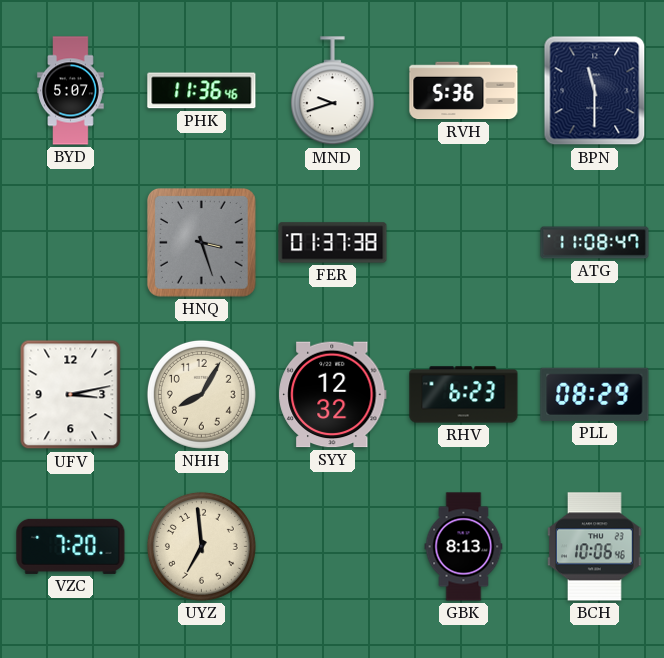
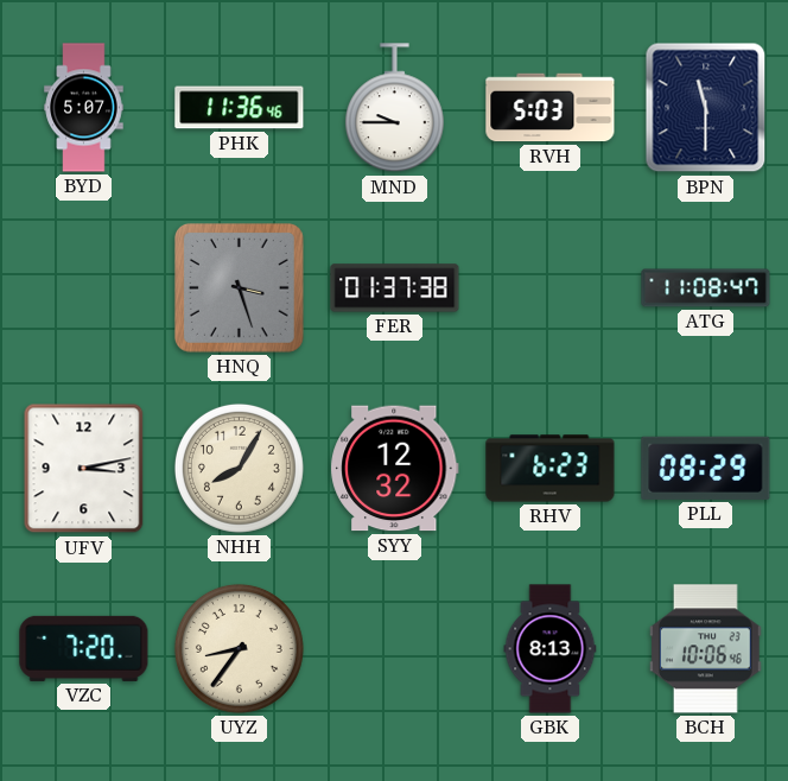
MND: 9:42 -> 9:45 (394, 108)
RVH: 5:36 -> 5:03 (551, 108)
UYZ: 6:59 -> 8:36 (239, 648)
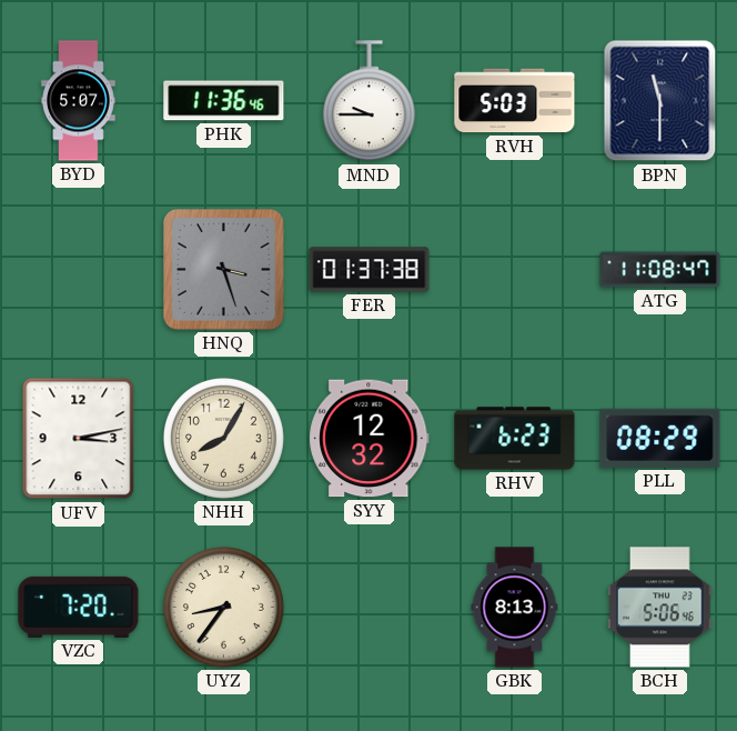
BCH: 10:06 -> 5:06 (659, 608)
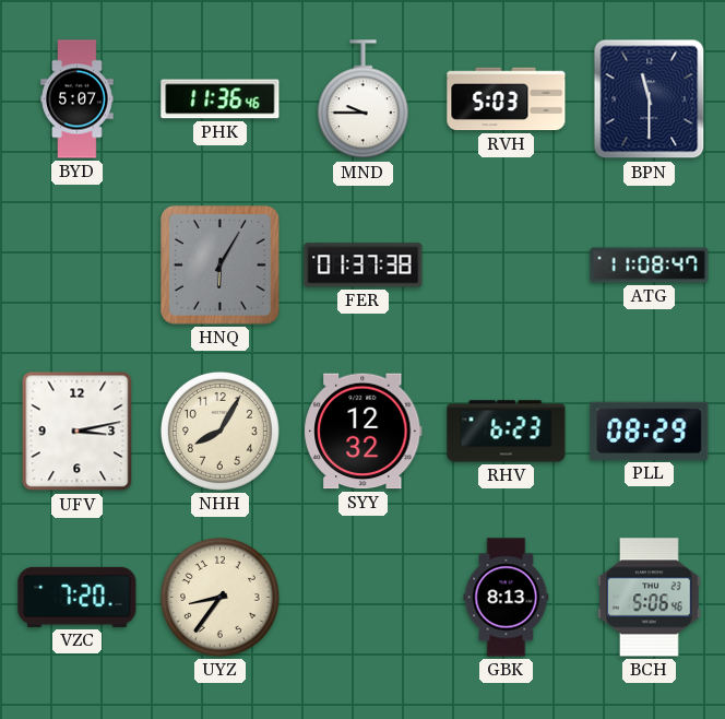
HNQ: 3:27 -> 6:05 (219, 264)
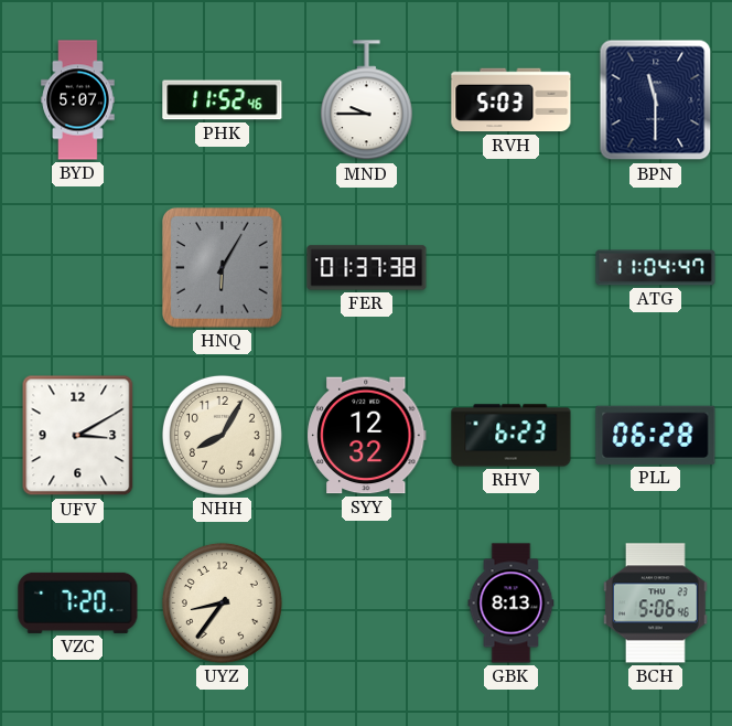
PHK: 11:36 -> 11:52 (223, 100)
ATG: 11:08 -> 11:04 (656, 268)
UFV: 3:13 -> 3:10 (78, 436)
PLL: 08:29 -> 06:28 (656, 435)
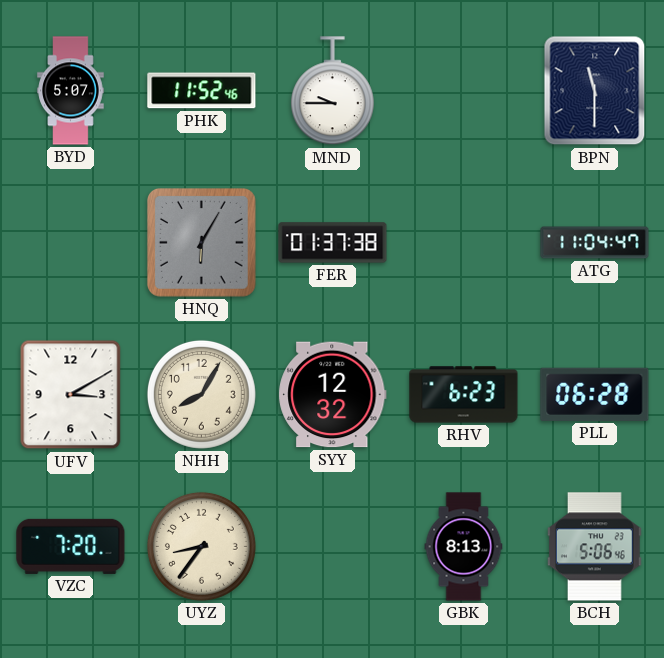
RVH: 5:03 -> none (512, 100)
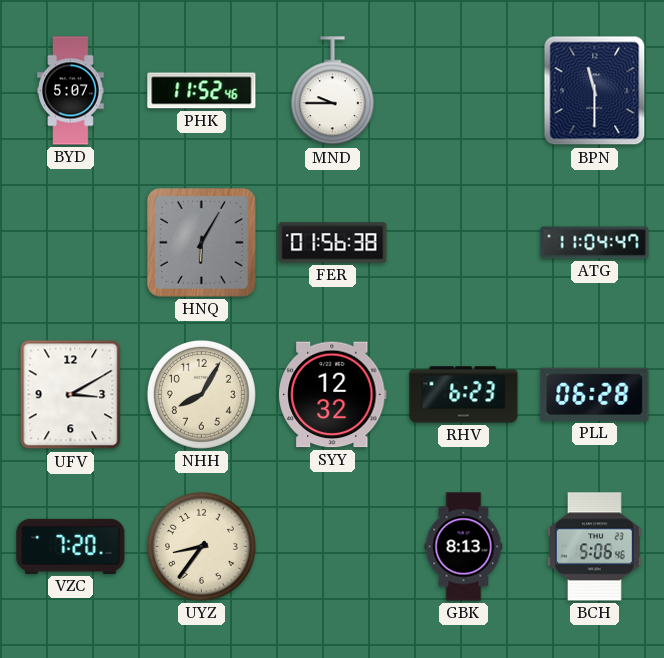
FER: 01:37 -> 01:56 (333, 243)
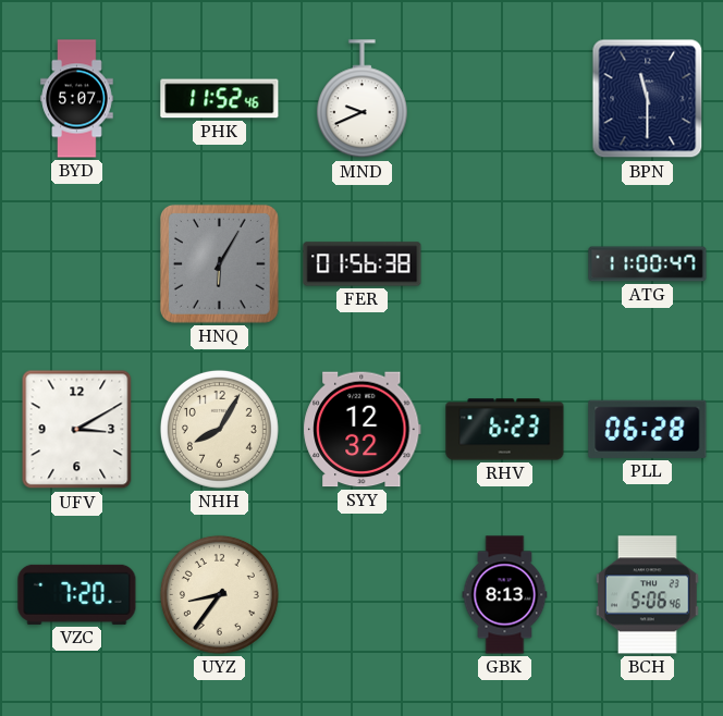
MND: 9:45 -> 9:41 (361, 99)
ATG: 11:04 -> 11:00 (648, 264)
